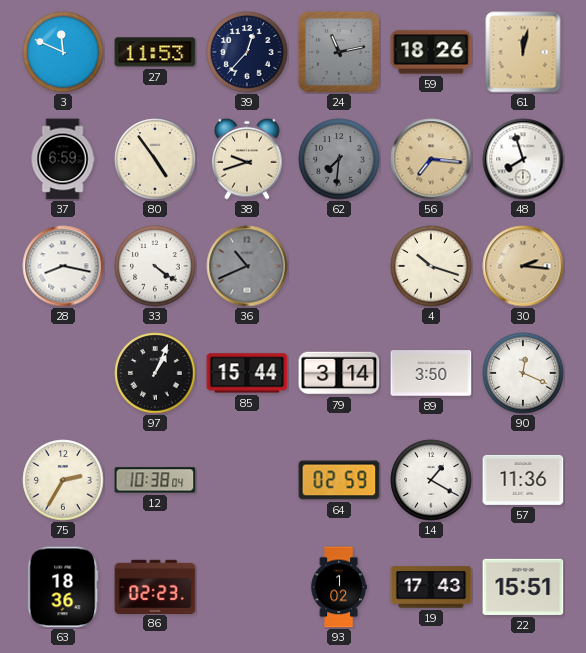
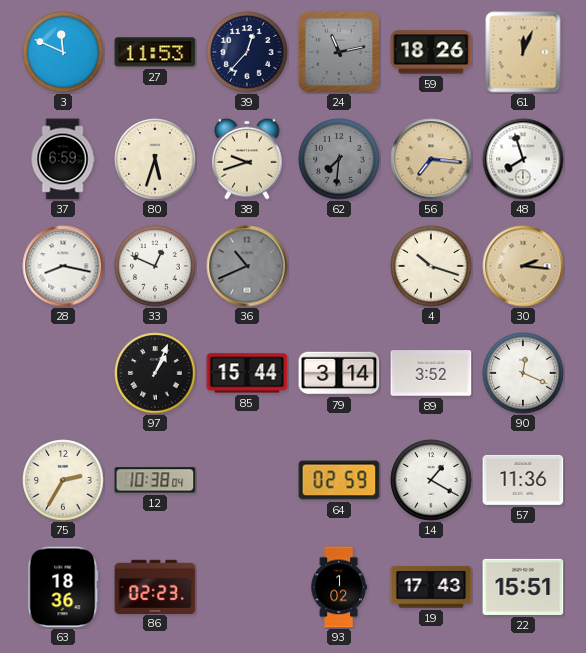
61: 12:02 -> 12:04 (523, 52)
80: 4:54 -> 5:33 (155, 159)
33: 4:21 -> 12:49 (155, 266)
89: 3:50 -> 3:52 (431, 373)
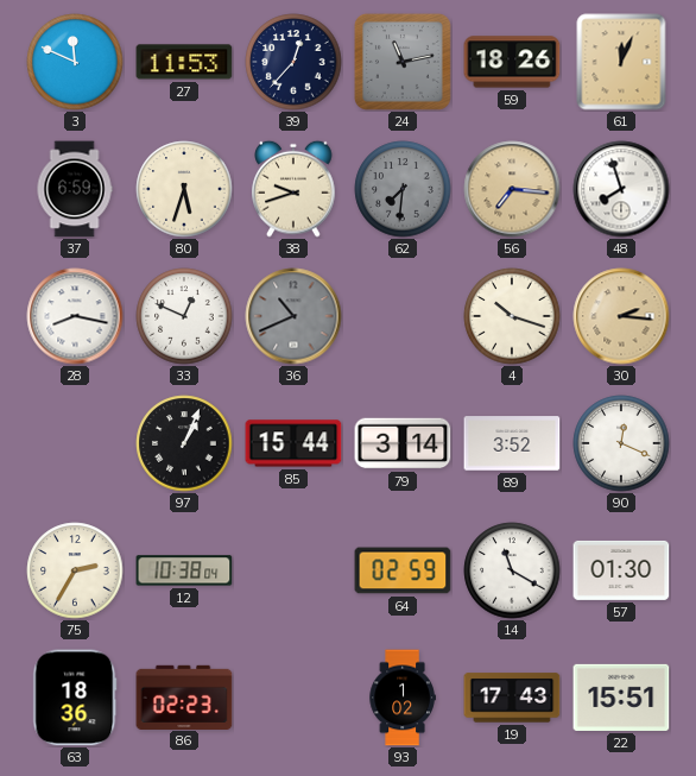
14: 1:20 -> 11:20 (512, 570)
57: 11:36 -> 01:30 (621, 570)
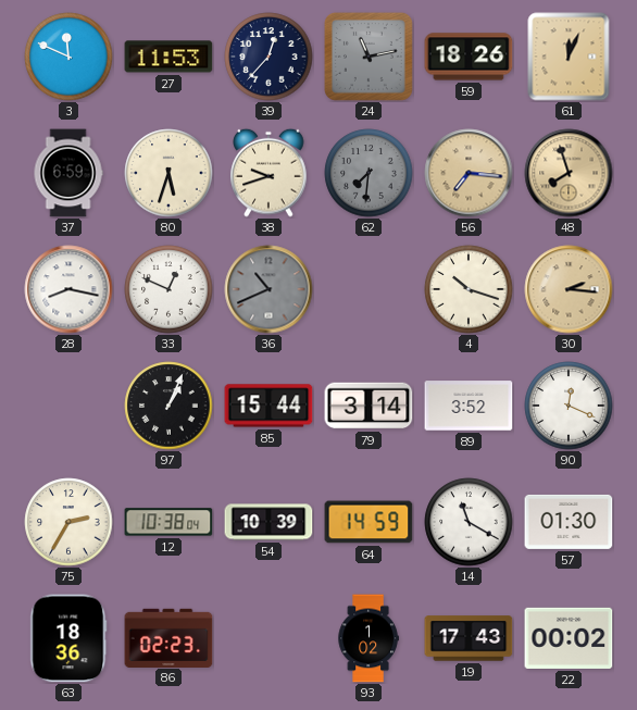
48 dial: white -> champagne (569, 173)
54: none -> 10:39 (268, 522)
64: 02:59 -> 14:59 (369, 522)
22: 15:51 -> 00:02 (569, 638)
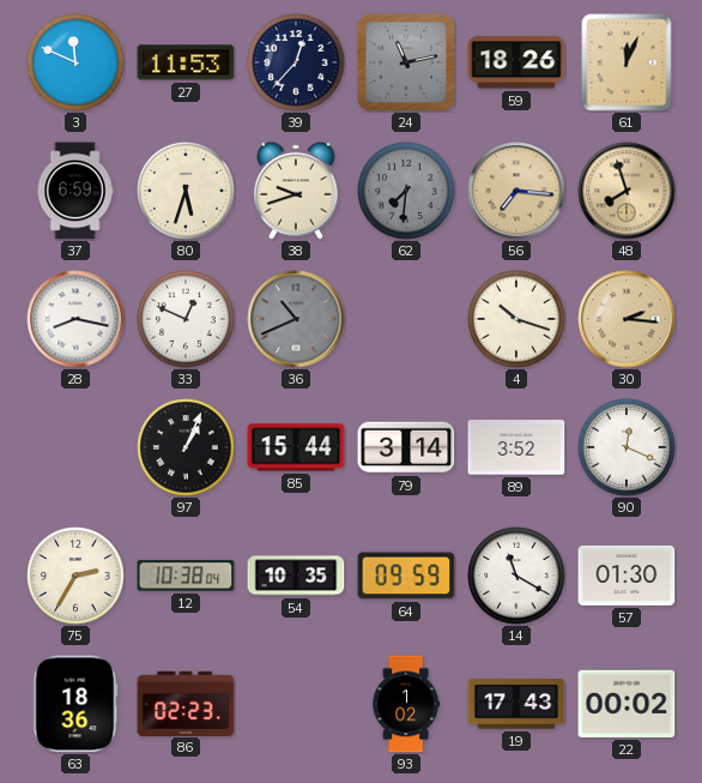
54: 10:39 -> 10:35 (296, 576)
64: 14:59 -> 09:59 (406, 576)
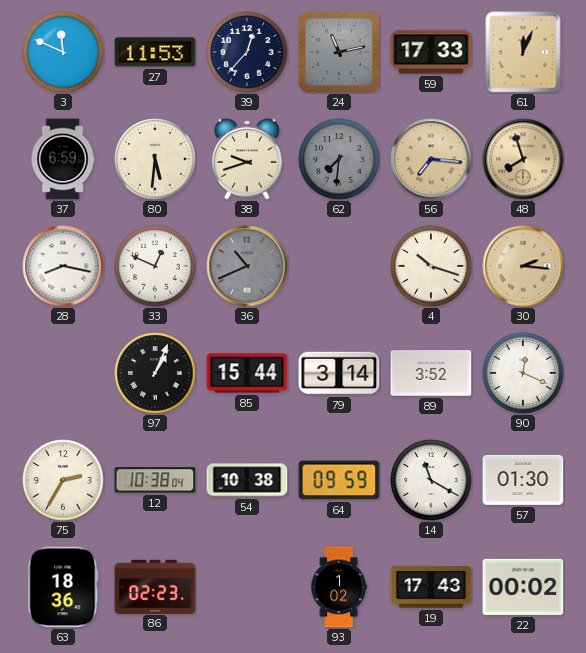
59: 18:26 -> 17:33 (431, 52)
80: 5:33 -> 5:31 (155, 159)
54: 10:35 -> 10:38 (247, 480)
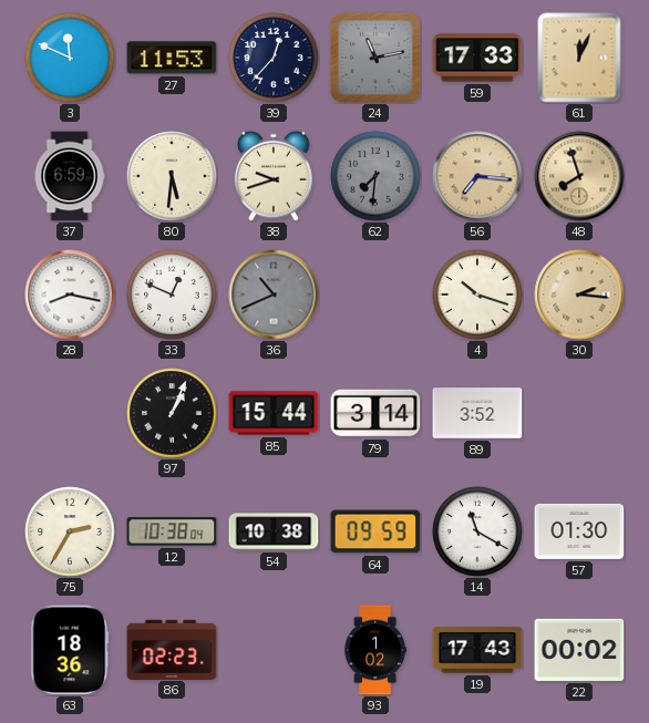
90: 12:19 -> none (523, 373)
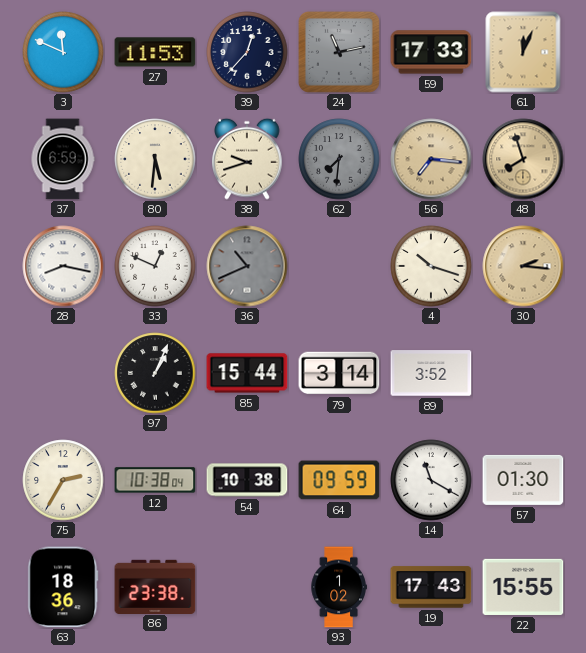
86: 02:23 -> 23:38 (155, 586)
22: 00:02 -> 15:55 (523, 587)
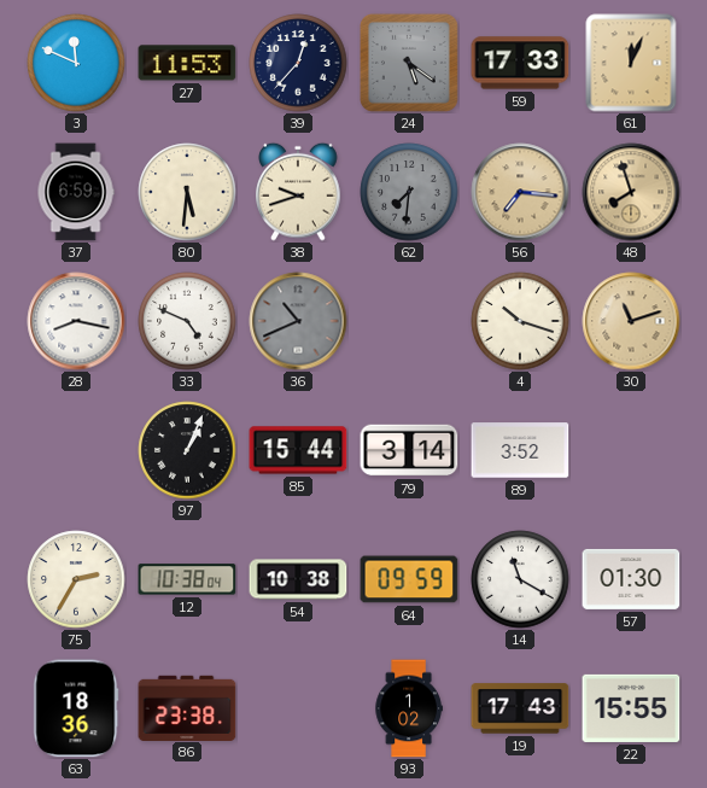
24: 11:13 -> 5:21 (409, 63)
33: 12:49 -> 4:49 (187, 321)
30: 2:16 -> 11:12 (631, 321)
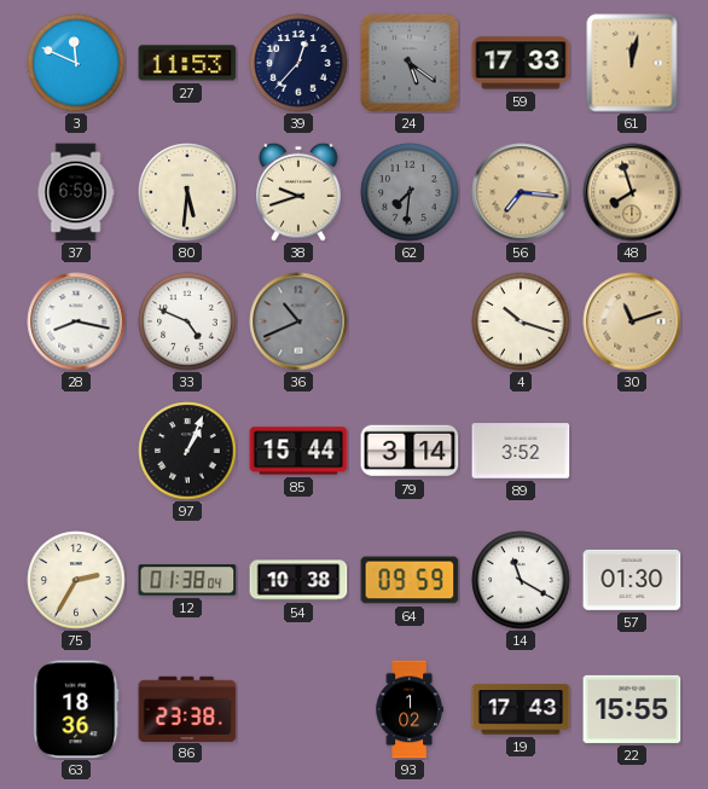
61: 12:04 -> 12:02 (632, 63)
12: 10:38 -> 01:38 (187, 580)
